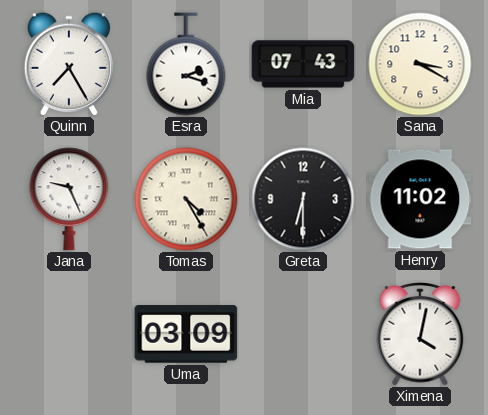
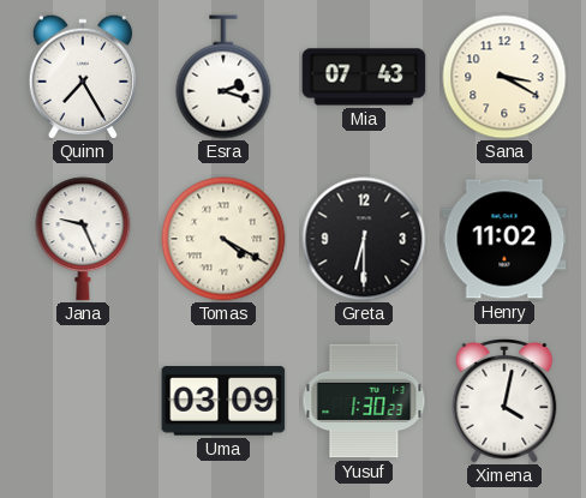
Tomas: 4:25 -> 4:20 (223, 239)
Yusuf: none -> 1:30 (364, 401)
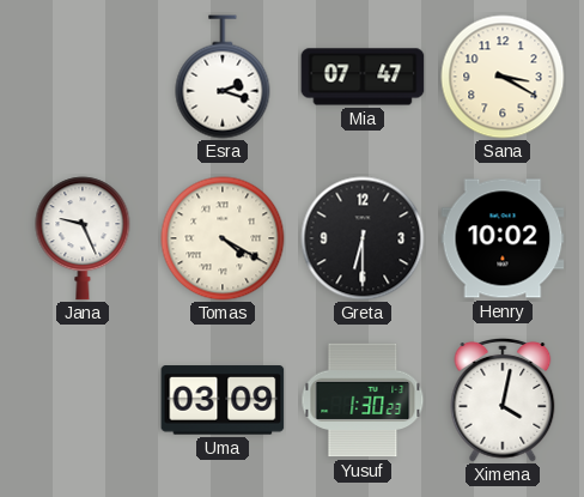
Quinn: 7:25 -> none (83, 77)
Mia: 07:43 -> 07:47 (363, 77)
Henry: 11:02 -> 10:02 (503, 238)
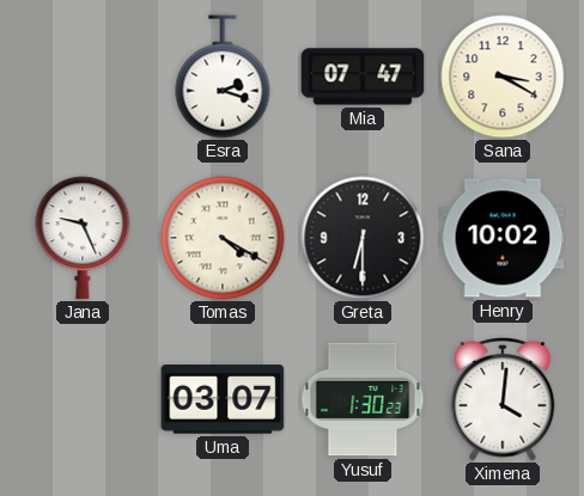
Uma: 03:09 -> 03:07 (223, 399)
Ximena: 4:02 -> 4:01 (503, 399)
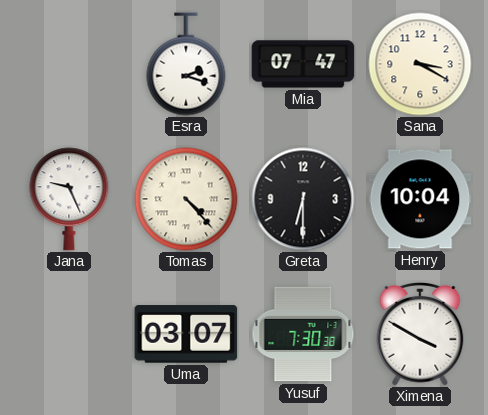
Tomas: 4:20 -> 4:23 (186, 199)
Henry: 10:02 -> 10:04 (420, 199)
Yusuf: 1:30 -> 7:30 (303, 334)
Ximena: 4:01 -> 3:50 (420, 334)
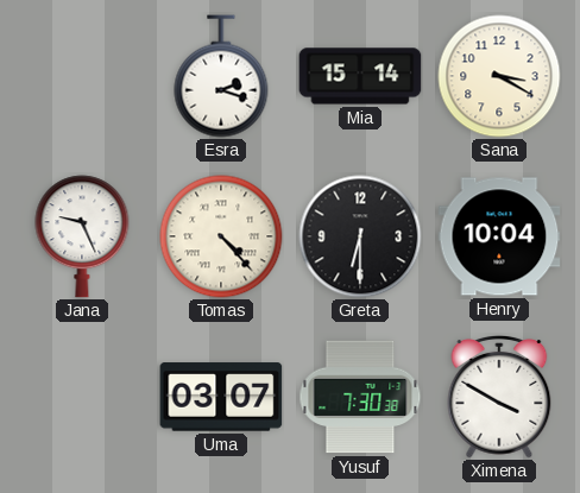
Mia: 07:47 -> 15:14 (360, 76)
